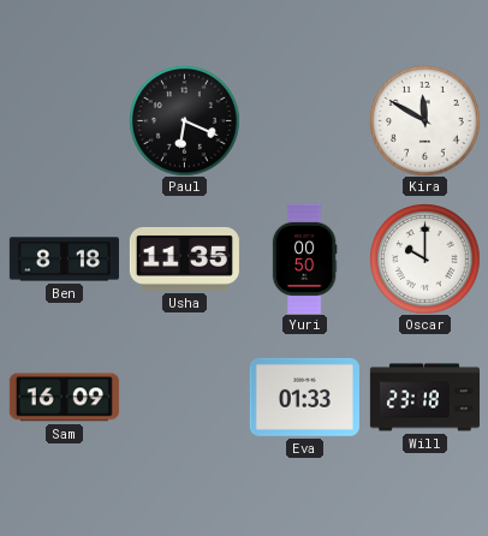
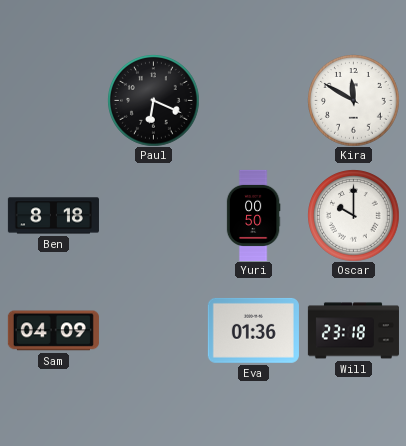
Usha: 11:35 -> none (184, 258)
Sam: 16:09 -> 04:09 (53, 331)
Eva: 01:33 -> 01:36 (253, 330)
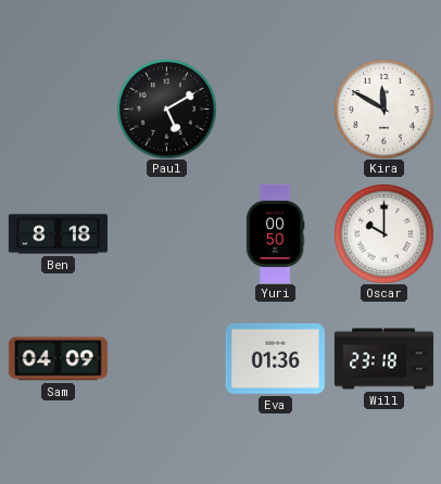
Paul: 6:19 -> 5:10 (166, 109)
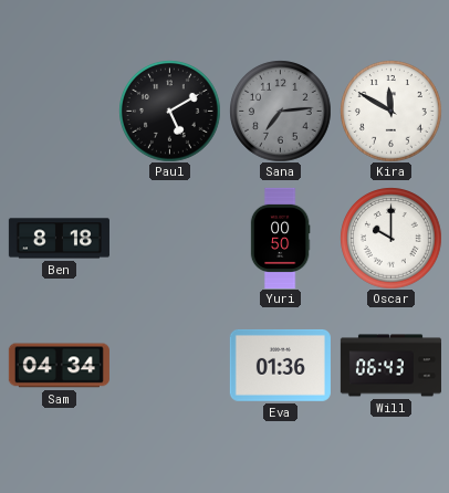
Sana: none -> 7:14 (280, 111)
Sam: 04:09 -> 04:34 (59, 366)
Will: 23:18 -> 06:43 (390, 366)
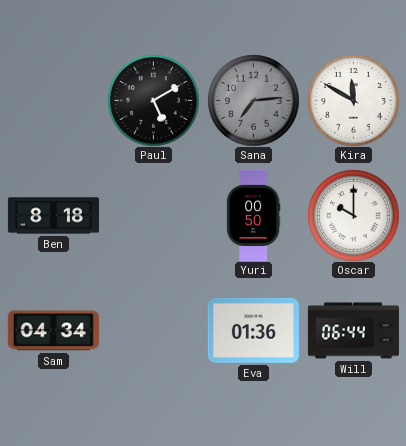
Will: 06:43 -> 06:44 (353, 331)
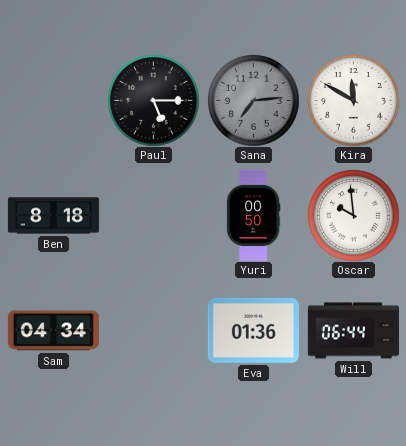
Paul: 5:10 -> 5:15 (153, 100)
Oscar: 10:00 -> 9:59 (353, 215)
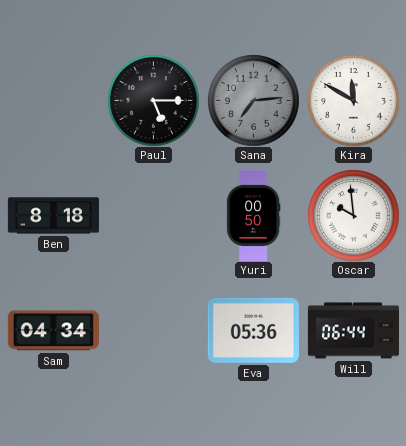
Eva: 01:36 -> 05:36 (253, 330)
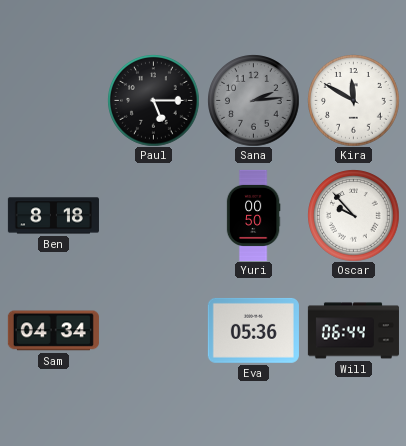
Sana: 7:14 -> 2:14 (253, 100)
Oscar: 9:59 -> 9:53 (353, 215)
